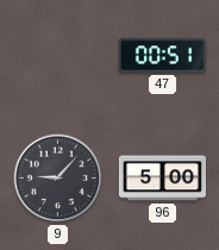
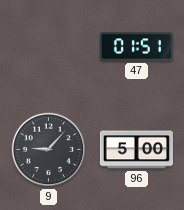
47: 00:51 -> 01:51 (136, 47)
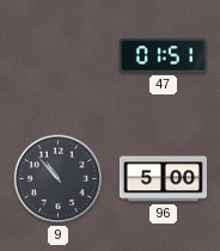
9: 9:07 -> 10:53 (59, 179)
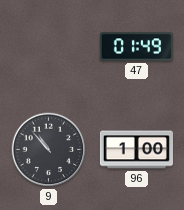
47: 01:51 -> 01:49 (136, 47)
96: 5:00 -> 1:00 (136, 150)
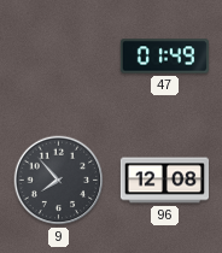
9: 10:53 -> 7:53 (59, 181)
96: 1:00 -> 12:08 (164, 181)
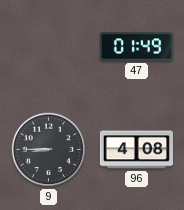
9: 7:53 -> 8:45 (49, 150)
96: 12:08 -> 4:08 (136, 150)
